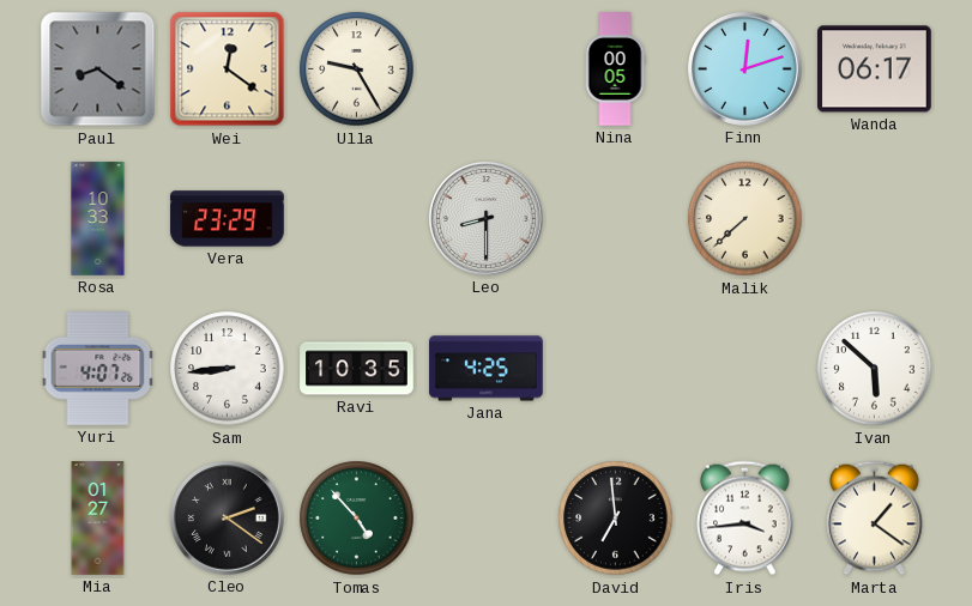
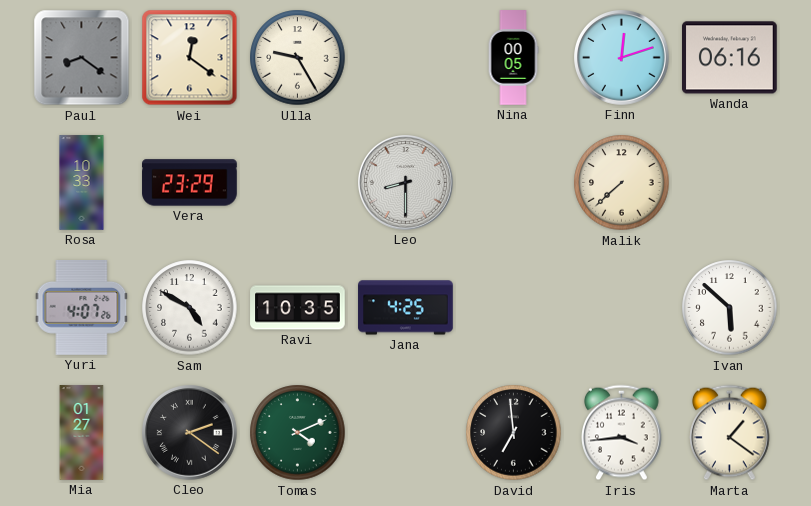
Wanda: 06:17 -> 06:16 (730, 58)
Sam: 8:44 -> 4:50 (190, 308)
Tomas: 4:53 -> 4:11 (298, 433)
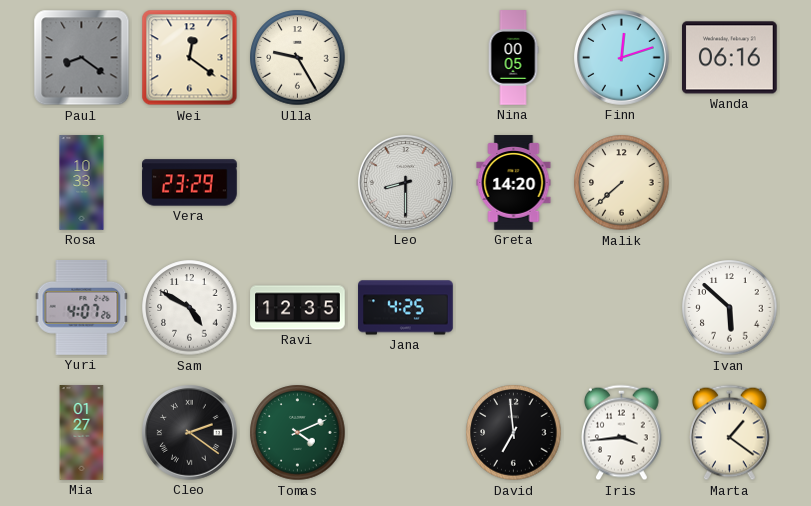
Greta: none -> 14:20 (514, 183)
Ravi: 10:35 -> 12:35 (298, 308)
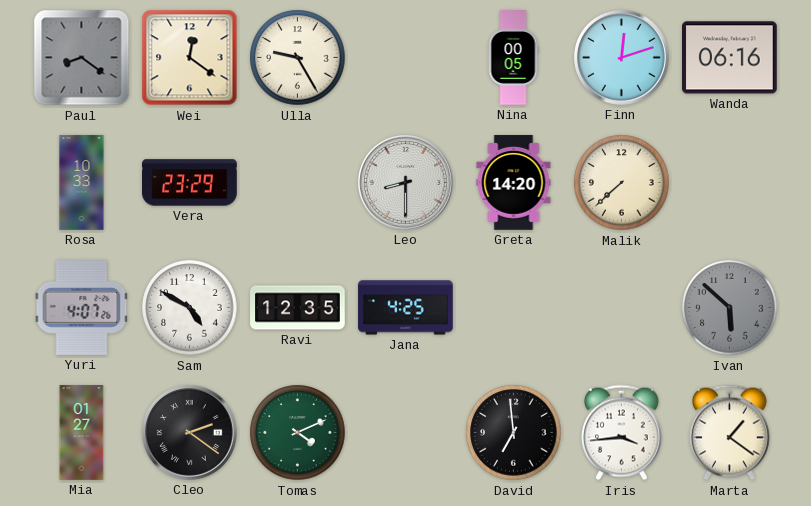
Ivan dial: white -> grey (730, 308)
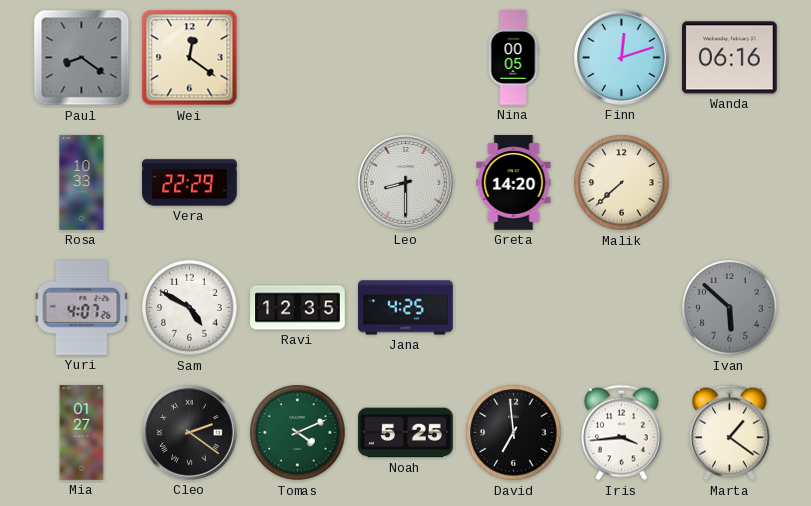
Ulla: 9:25 -> none (298, 58)
Vera: 23:29 -> 22:29 (190, 183)
Noah: none -> 5:25 (406, 433)
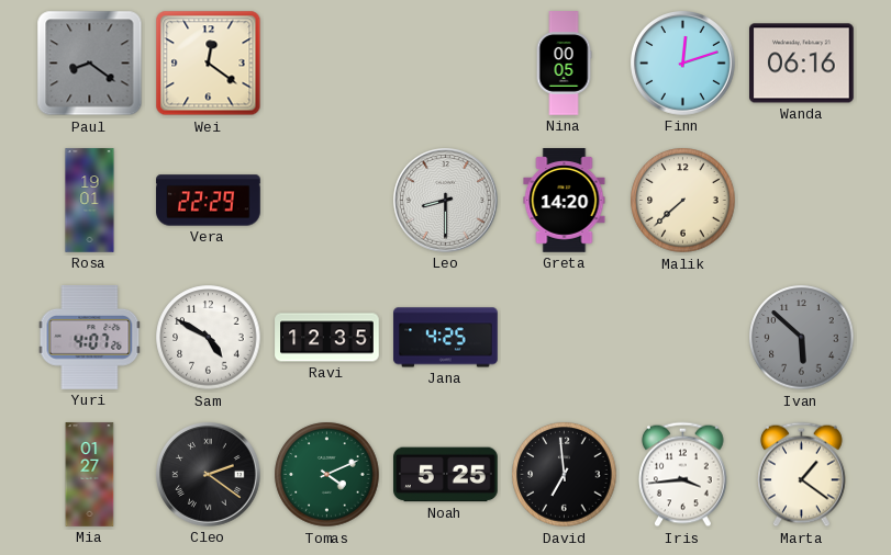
Rosa: 10:33 -> 19:01 (90, 201)
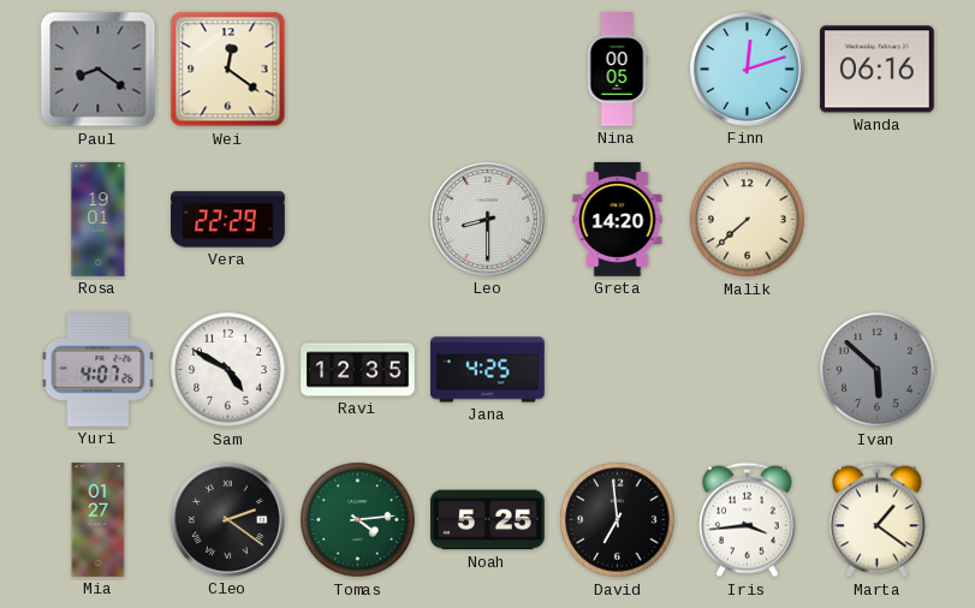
Tomas: 4:11 -> 4:14 (358, 520)
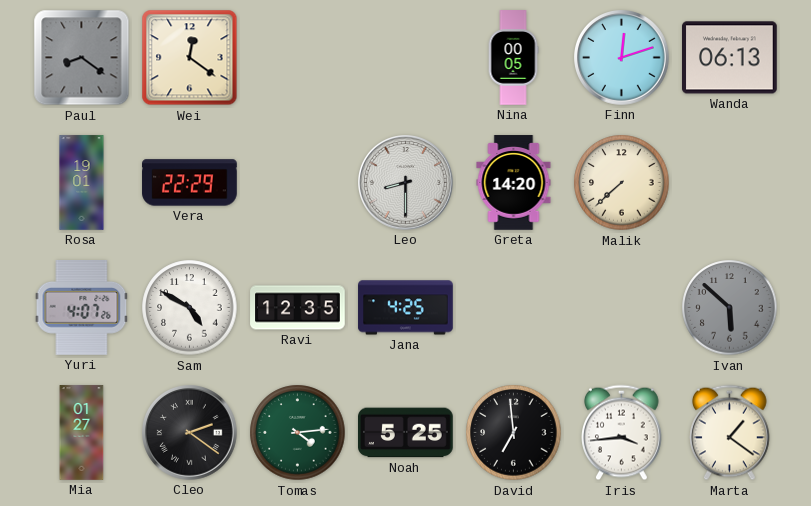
Wanda: 06:16 -> 06:13 (730, 58)
